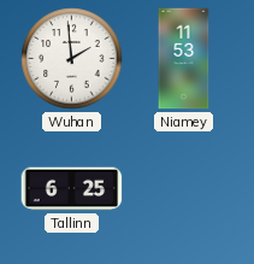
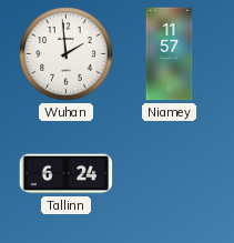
Niamey: 11:53 -> 11:57 (170, 54)
Tallinn: 6:25 -> 6:24 (67, 174)
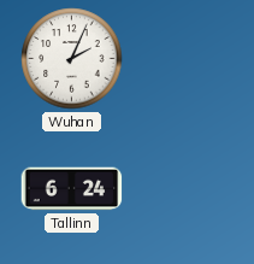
Wuhan: 1:59 -> 2:04 (72, 59)
Niamey: 11:57 -> none (170, 54)
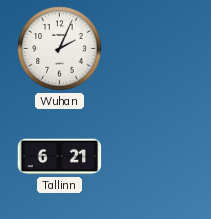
Tallinn: 6:24 -> 6:21 (60, 157)
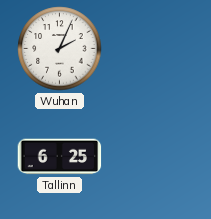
Tallinn: 6:21 -> 6:25 (60, 157)
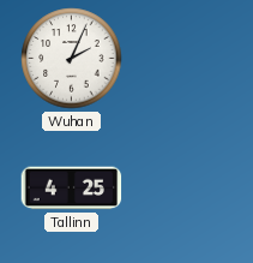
Tallinn: 6:25 -> 4:25 (72, 189)
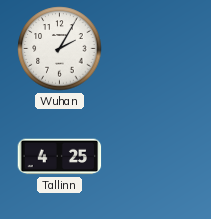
Wuhan: 2:04 -> 2:05 (60, 49)
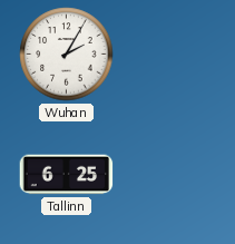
Tallinn: 4:25 -> 6:25 (67, 175)
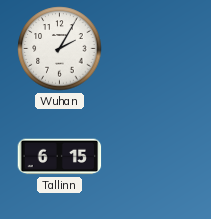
Tallinn: 6:25 -> 6:15 (60, 157)
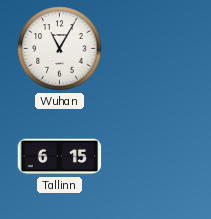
Wuhan: 2:05 -> 11:05 (60, 49)
